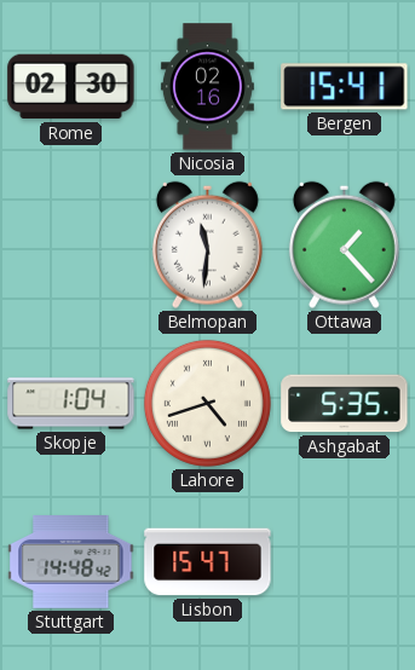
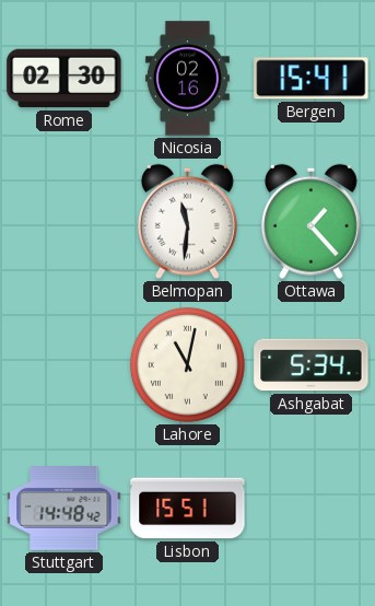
Skopje: 1:04 -> none (71, 404)
Lahore: 4:42 -> 11:02 (187, 364)
Ashgabat: 5:35 -> 5:34 (312, 365)
Lisbon: 15:47 -> 15:51 (188, 509)
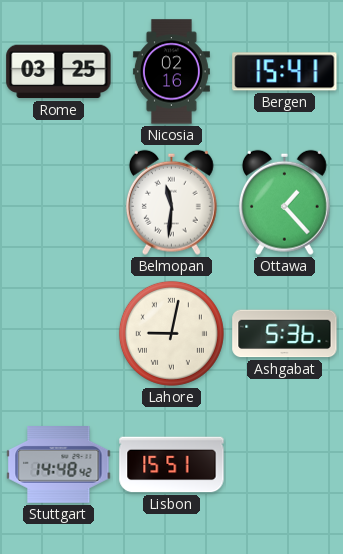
Rome: 02:30 -> 03:25 (59, 72)
Lahore: 11:02 -> 9:02 (171, 333)
Ashgabat: 5:34 -> 5:36 (285, 334)
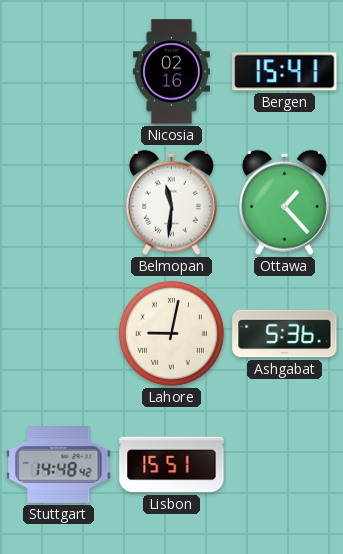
Rome: 03:25 -> none (59, 72)
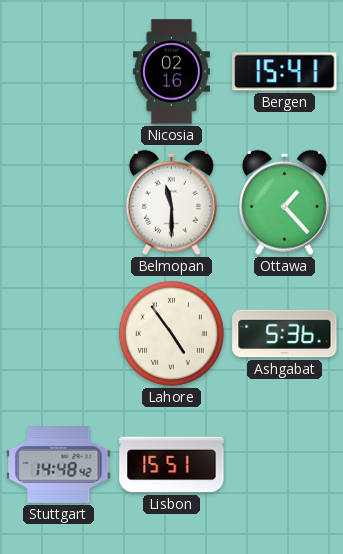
Belmopan: 11:31 -> 11:30 (171, 202)
Lahore: 9:02 -> 4:54 (171, 333)
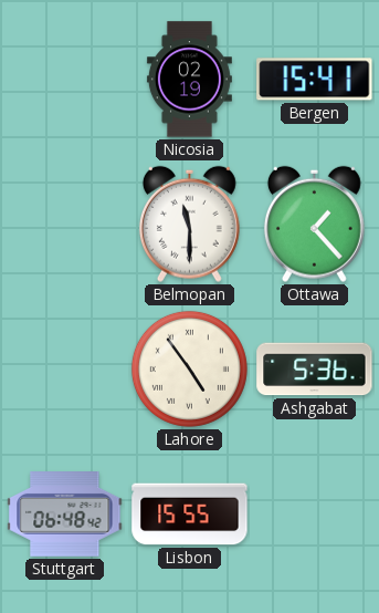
Nicosia: 02:16 -> 02:19 (189, 80)
Stuttgart: 14:48 -> 06:48 (65, 515)
Lisbon: 15:51 -> 15:55 (190, 515)
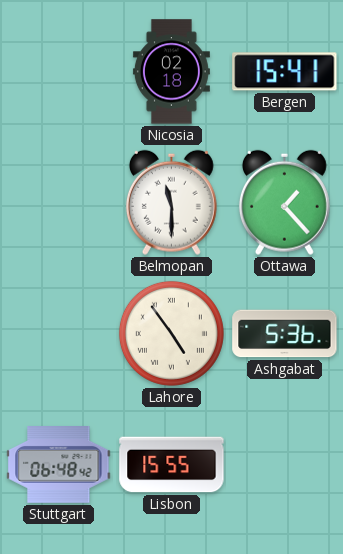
Nicosia: 02:19 -> 02:18 (171, 72)
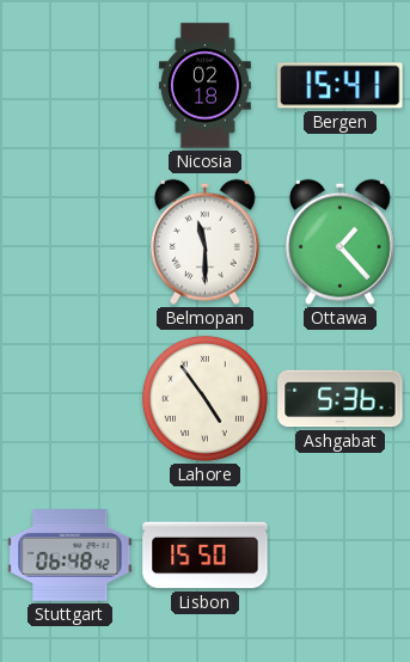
Lisbon: 15:55 -> 15:50 (206, 556)
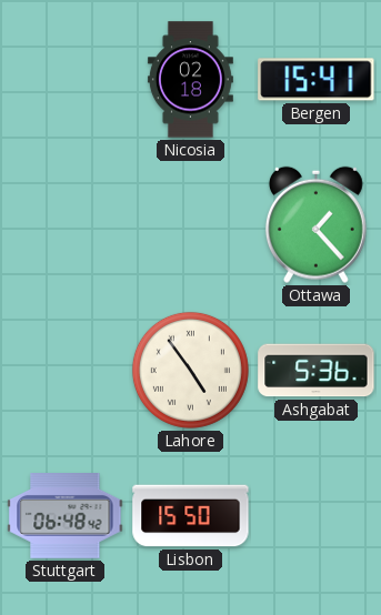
Belmopan: 11:30 -> none (204, 241)
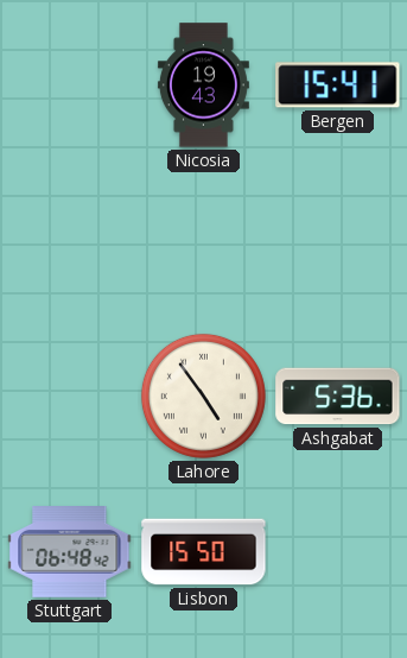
Nicosia: 02:18 -> 19:43 (203, 86)
Ottawa: 1:23 -> none (315, 224)
